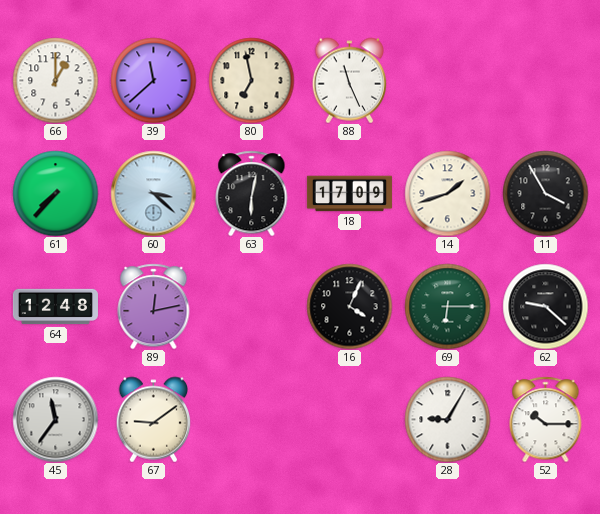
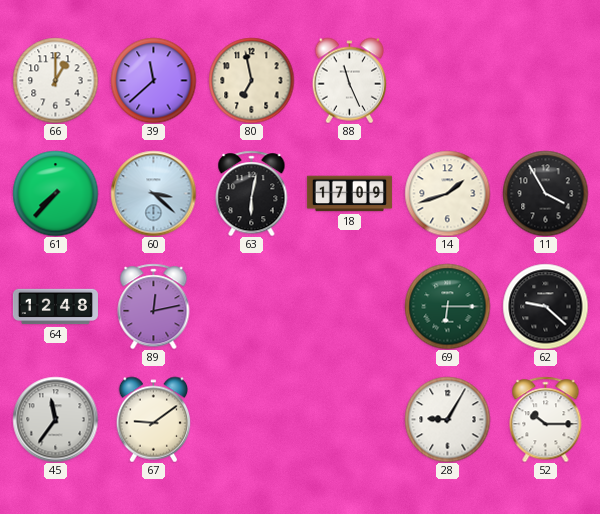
16: 4:04 -> none (349, 306)
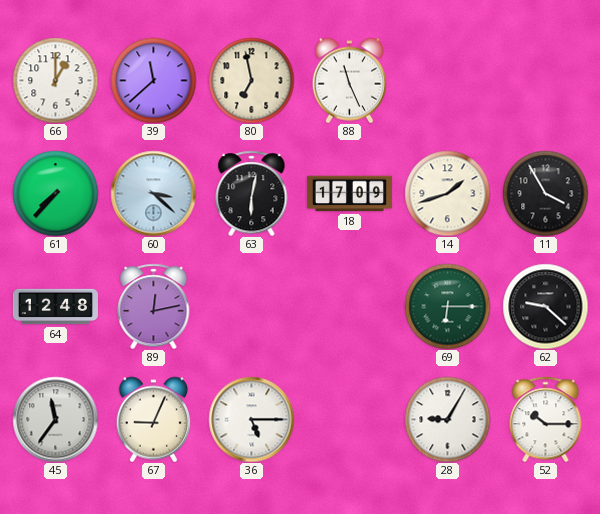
67: 9:09 -> 9:04 (154, 419)
36: none -> 5:15 (251, 419)
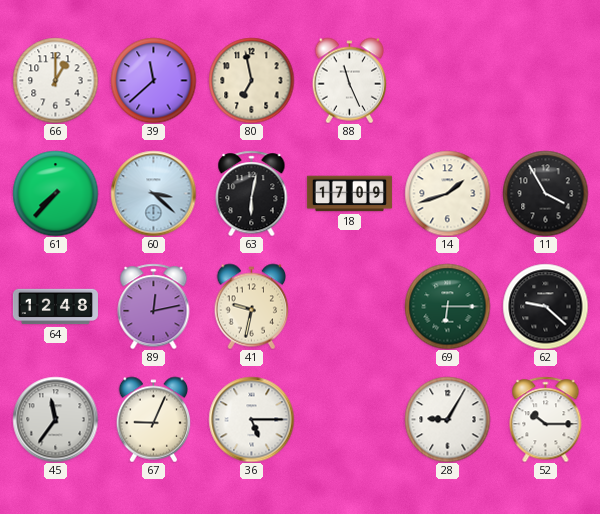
41: none -> 9:32 (252, 306)
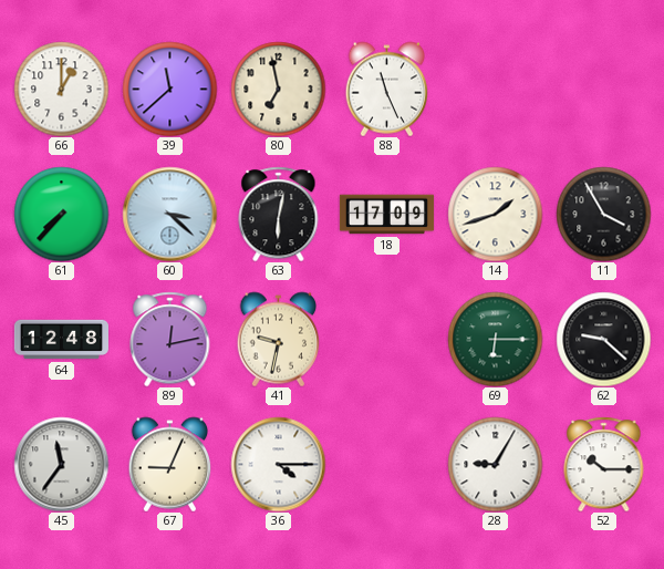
36: 5:15 -> 4:15 (278, 464)
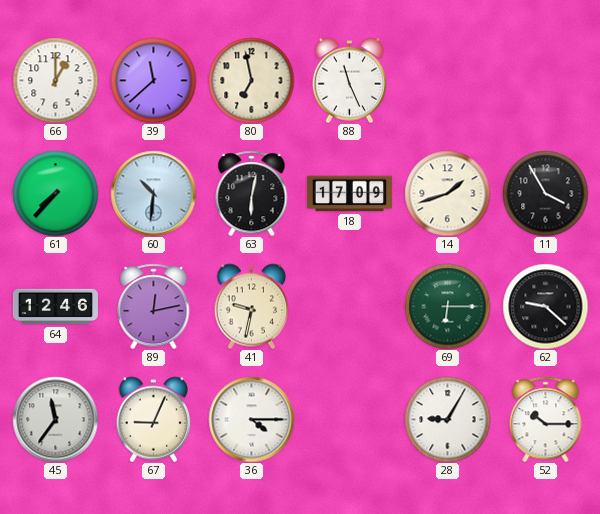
60: 3:22 -> 10:31 (153, 193)
64: 12:48 -> 12:46 (55, 307)
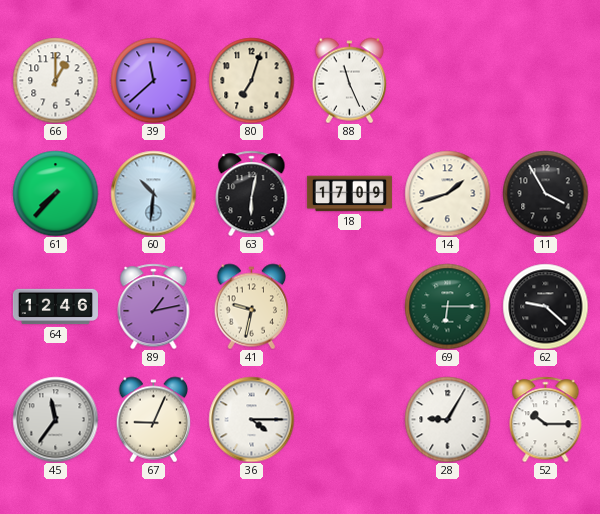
80: 6:58 -> 7:03 (251, 80)
89: 12:13 -> 1:13 (154, 306)
